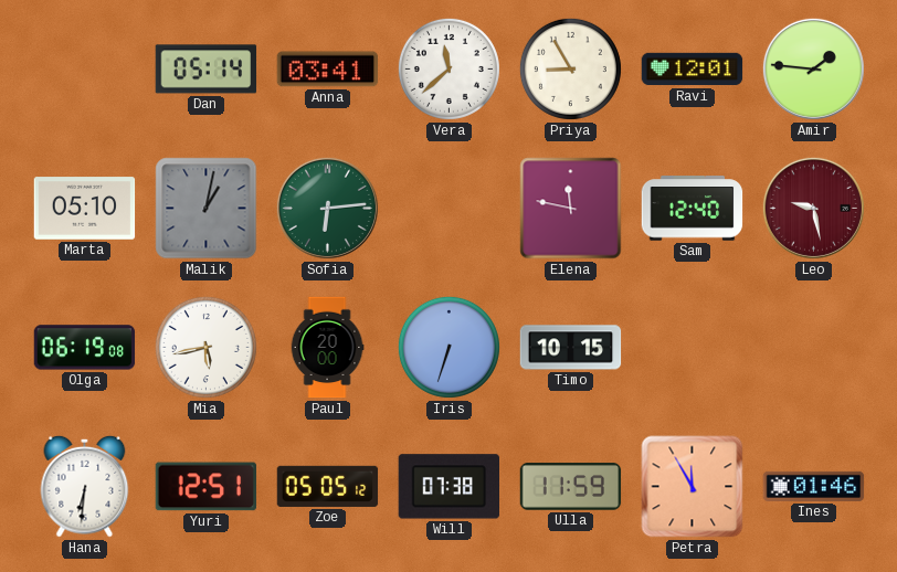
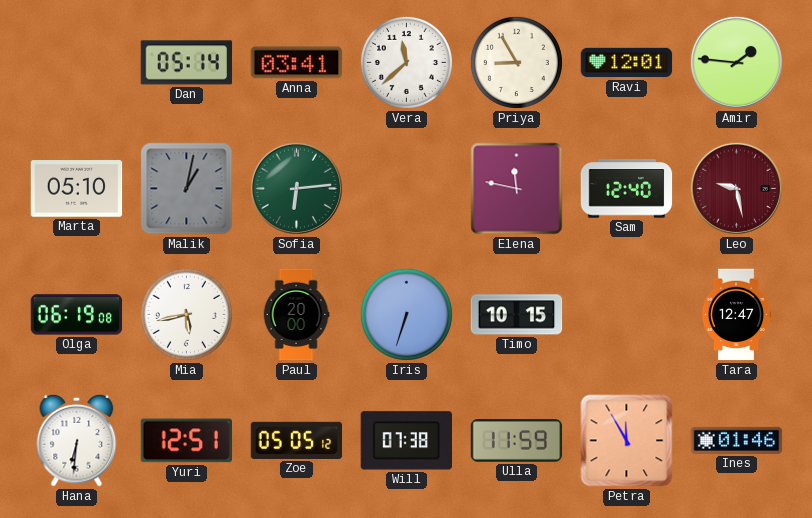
Tara: none -> 12:47 (736, 315)
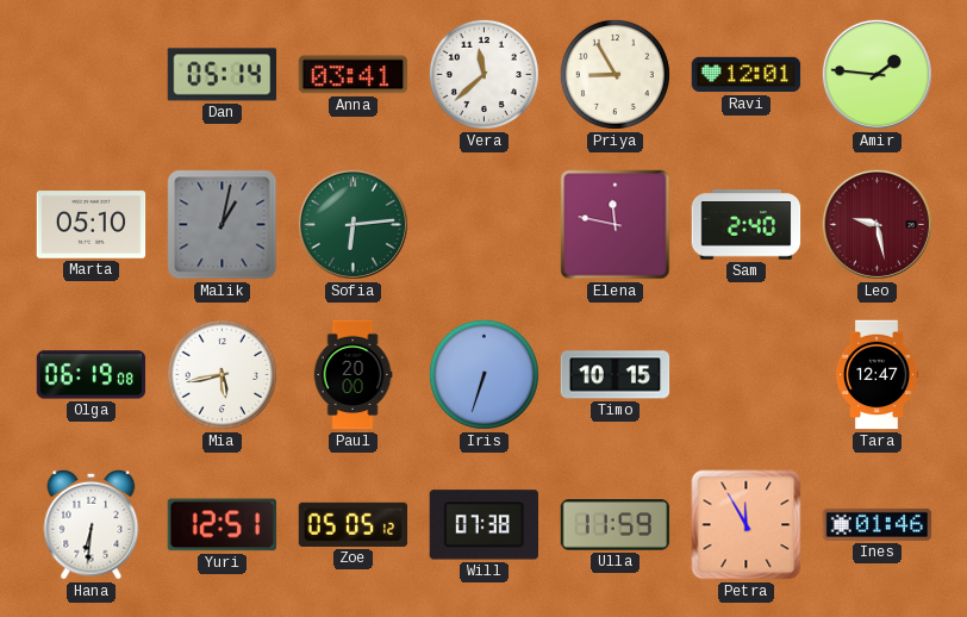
Sam: 12:40 -> 2:40 (747, 225)
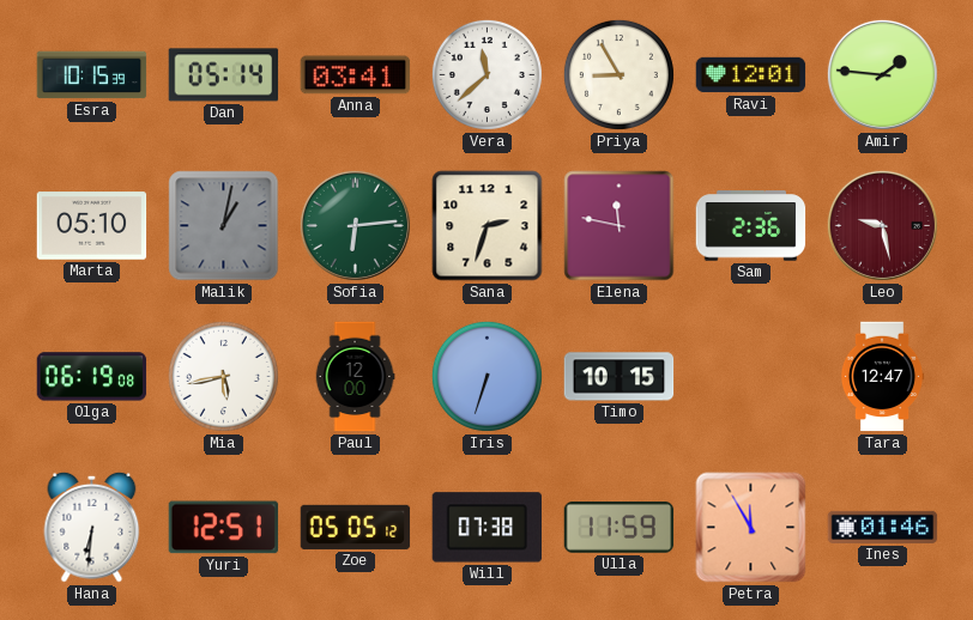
Esra: none -> 10:15 (92, 75)
Sana: none -> 2:33 (488, 226)
Sam: 2:40 -> 2:36 (751, 226)
Paul: 20:00 -> 12:00 (355, 377)
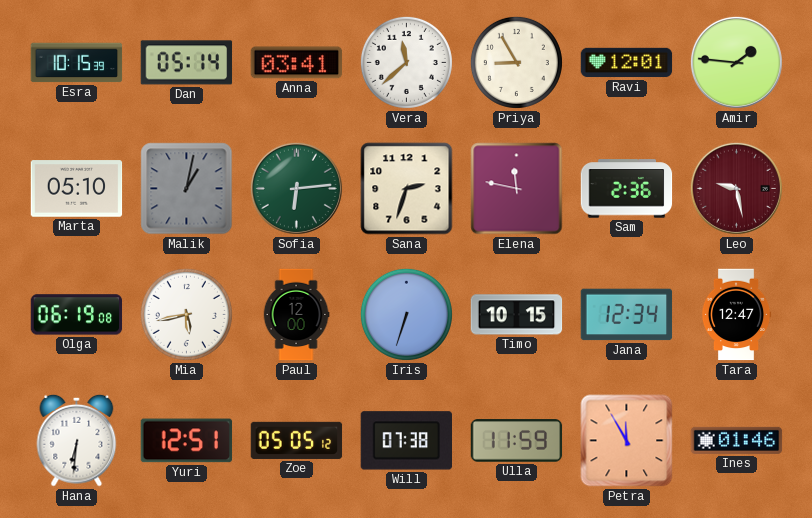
Jana: none -> 12:34 (627, 315)
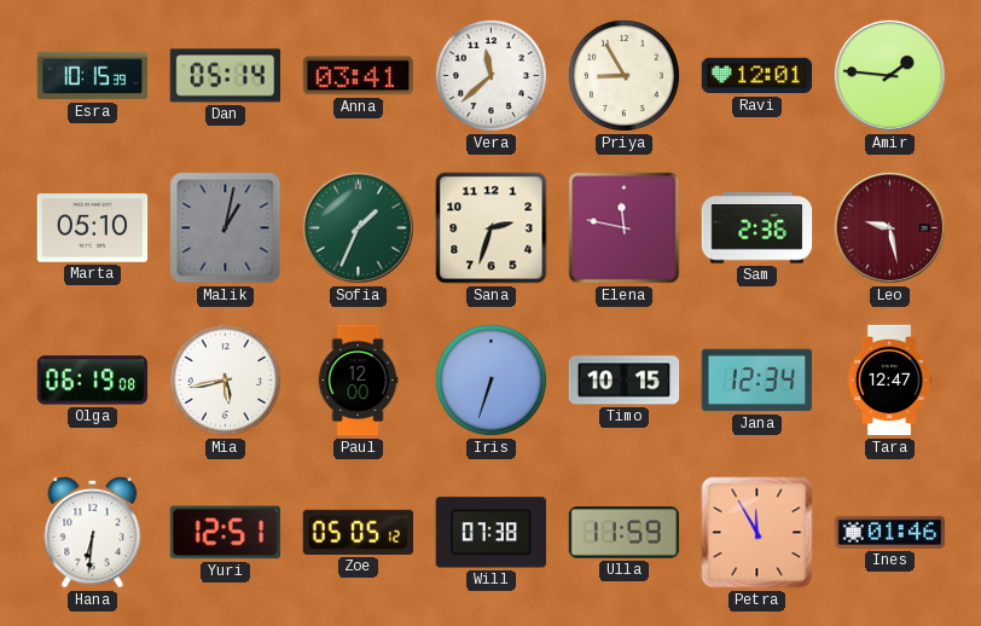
Sofia: 6:14 -> 1:34 (358, 227)
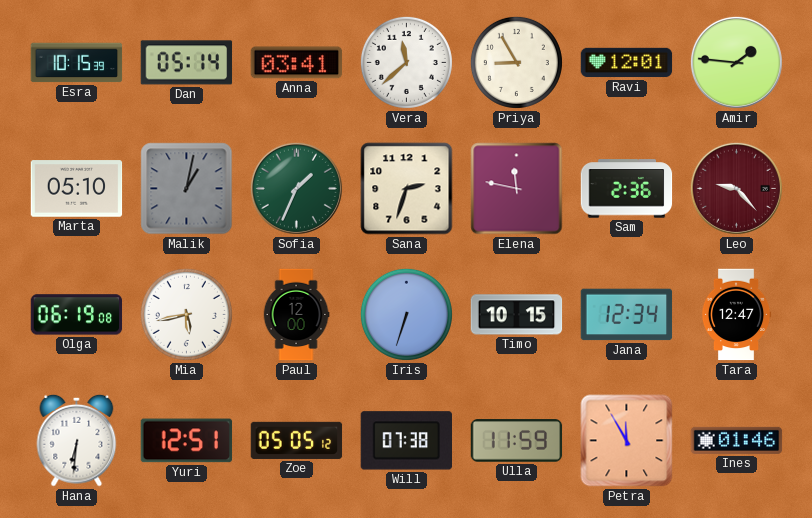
Leo: 9:28 -> 9:23 (736, 188)
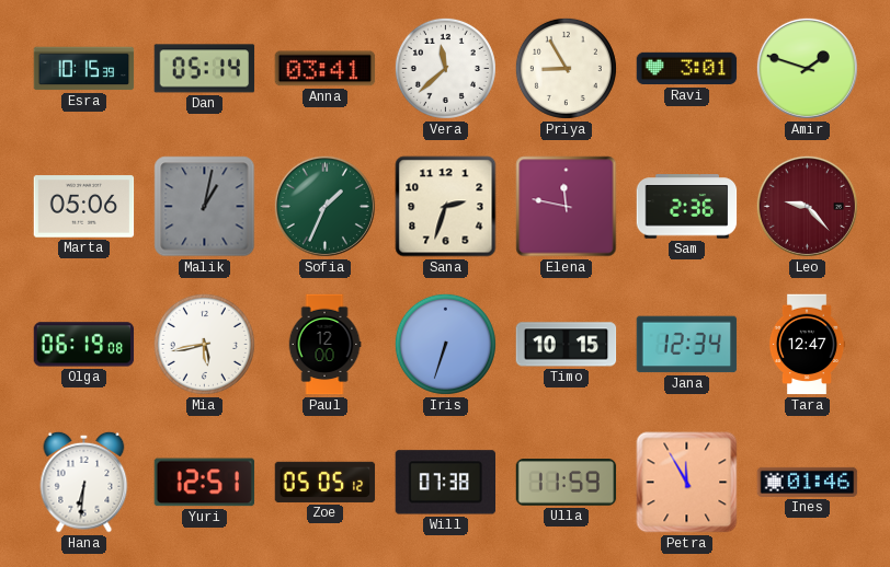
Ravi: 12:01 -> 3:01 (687, 69)
Amir: 1:46 -> 1:48 (807, 68)
Marta: 05:10 -> 05:06 (84, 207)
